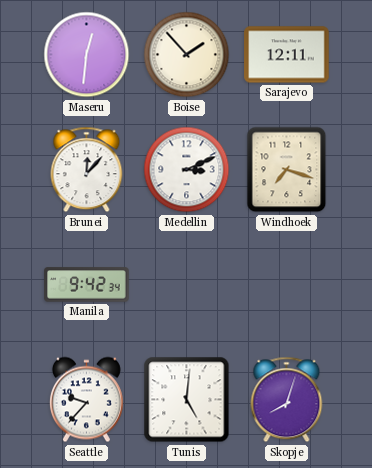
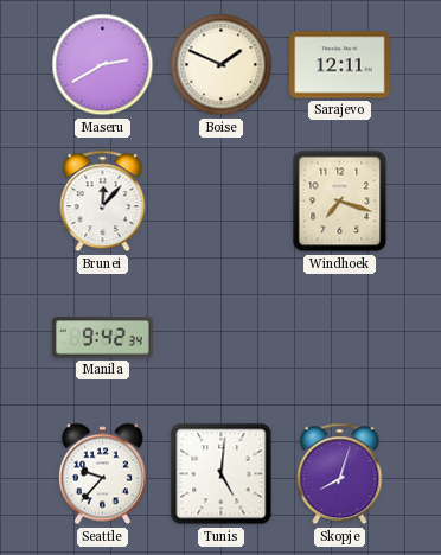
Maseru: 12:31 -> 2:40 (103, 65)
Boise: 1:53 -> 1:49 (222, 65)
Medellin: 3:11 -> none (187, 170)
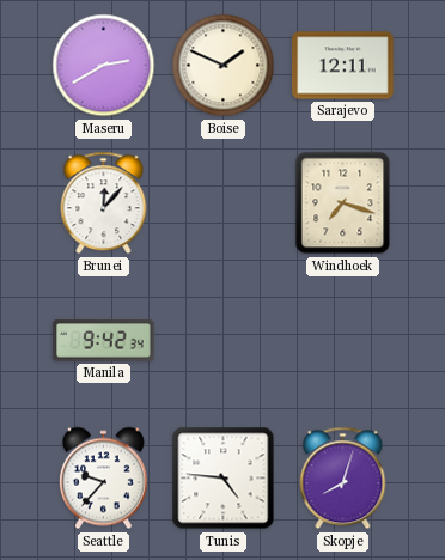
Tunis: 5:01 -> 4:46 (224, 479)
